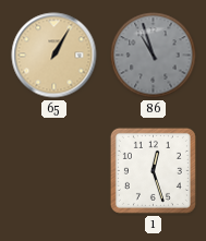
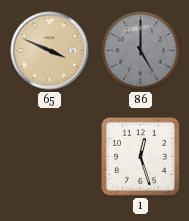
65: 1:05 -> 3:49 (50, 51)
86: 10:57 -> 5:00 (141, 51)
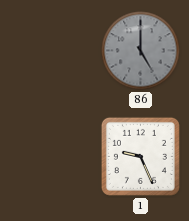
65: 3:49 -> none (50, 51)
1: 12:27 -> 9:26 (140, 156)
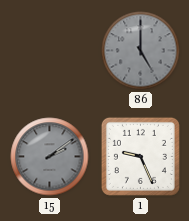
15: none -> 2:09 (50, 157)
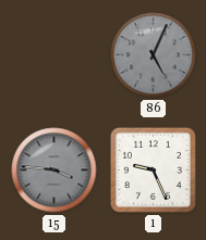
86: 5:00 -> 5:04 (154, 55)
15: 2:09 -> 3:46 (54, 170)
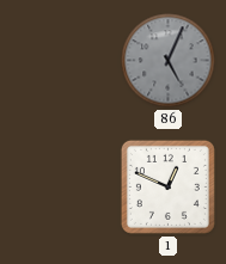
15: 3:46 -> none (54, 170)
1: 9:26 -> 12:49 (167, 186)
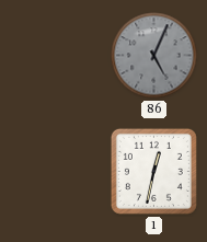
1: 12:49 -> 12:32 (153, 171)
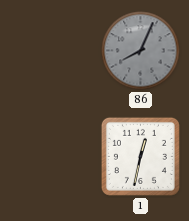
86: 5:04 -> 8:04 (141, 51)
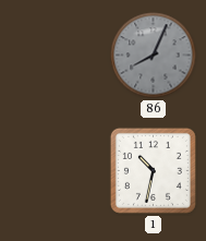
1: 12:32 -> 10:32 (153, 170)
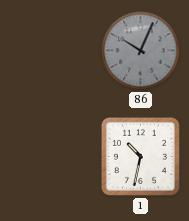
86: 8:04 -> 10:04 (141, 51)
